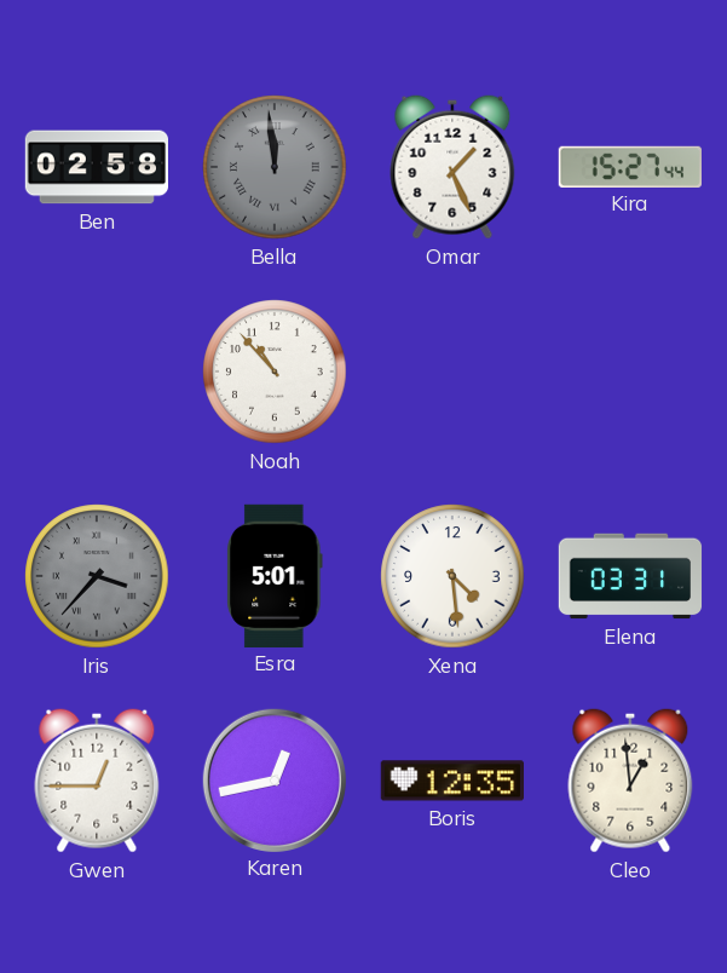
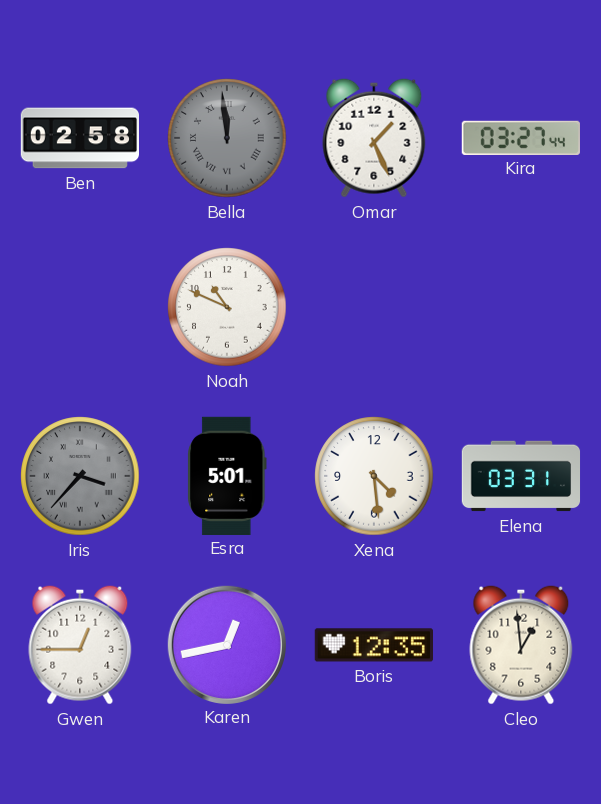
Kira: 15:27 -> 03:27 (520, 137)
Noah: 10:53 -> 10:49 (227, 307)
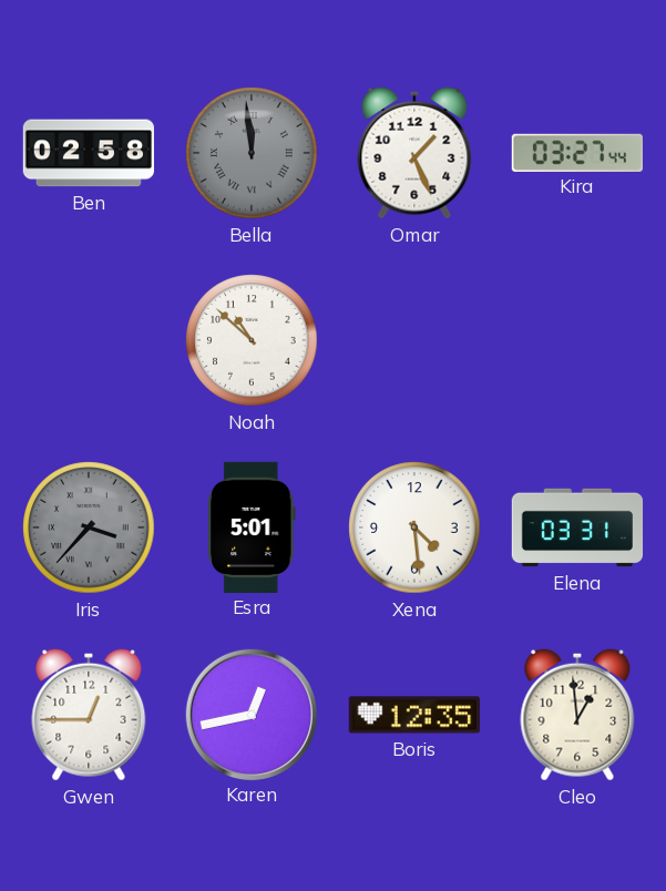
Noah: 10:49 -> 10:52 (252, 340)
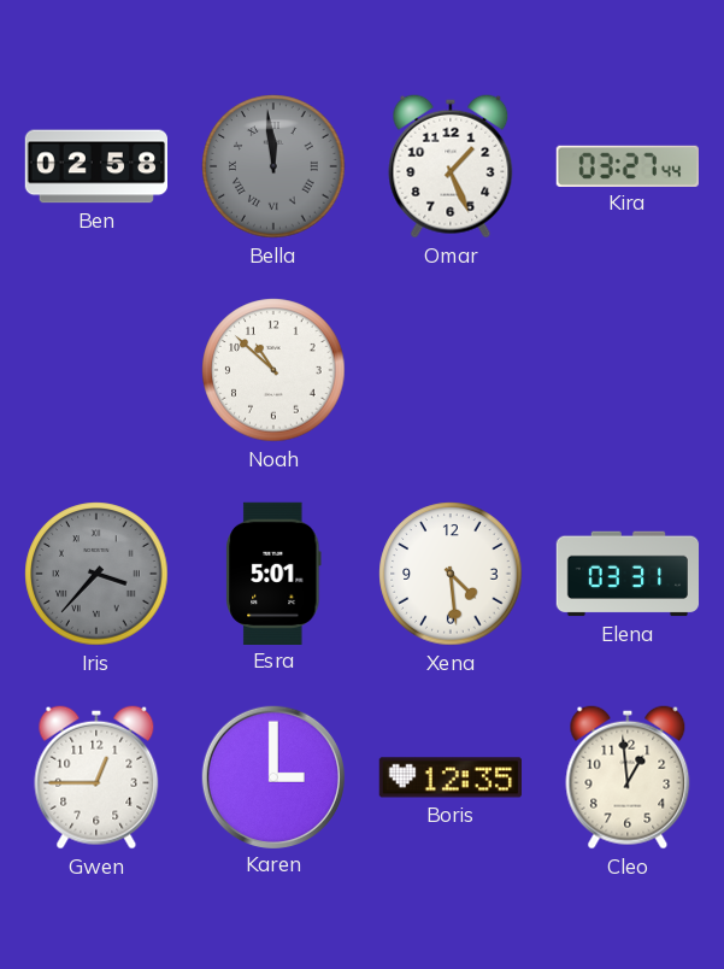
Karen: 12:43 -> 3:00 (272, 776)
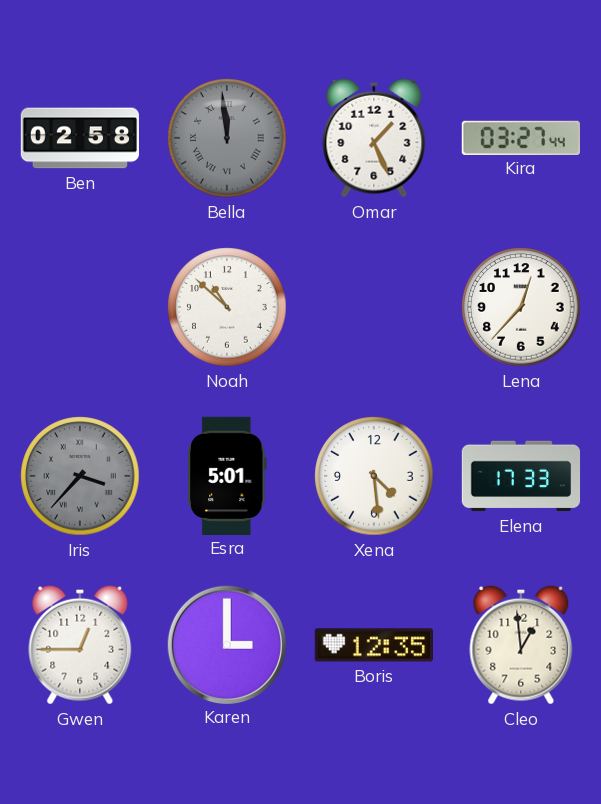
Lena: none -> 12:37 (521, 307)
Elena: 03:31 -> 17:33 (521, 476)
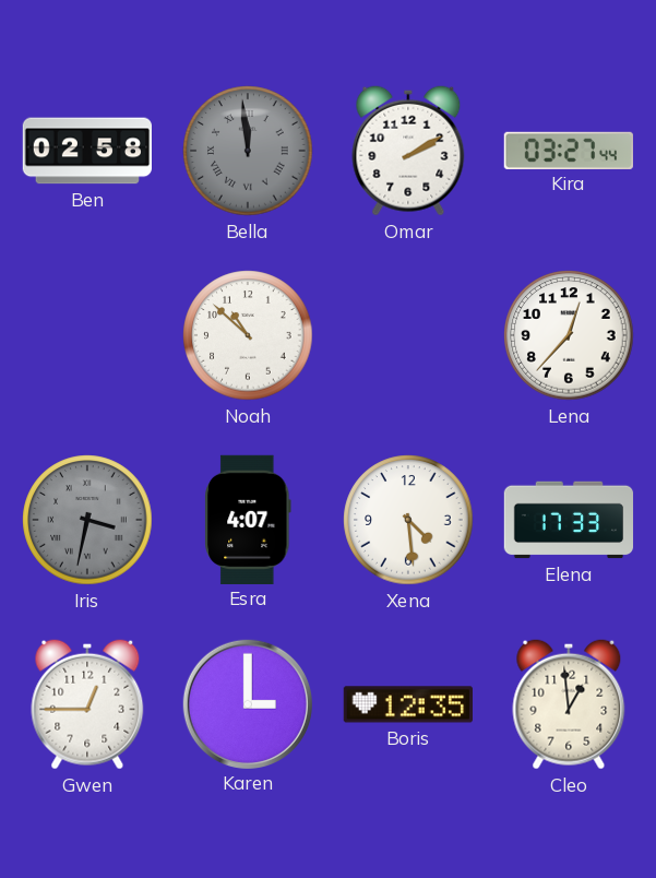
Omar: 1:26 -> 2:10 (408, 151)
Iris: 3:37 -> 3:32 (87, 520)
Esra: 5:01 -> 4:07 (248, 519)
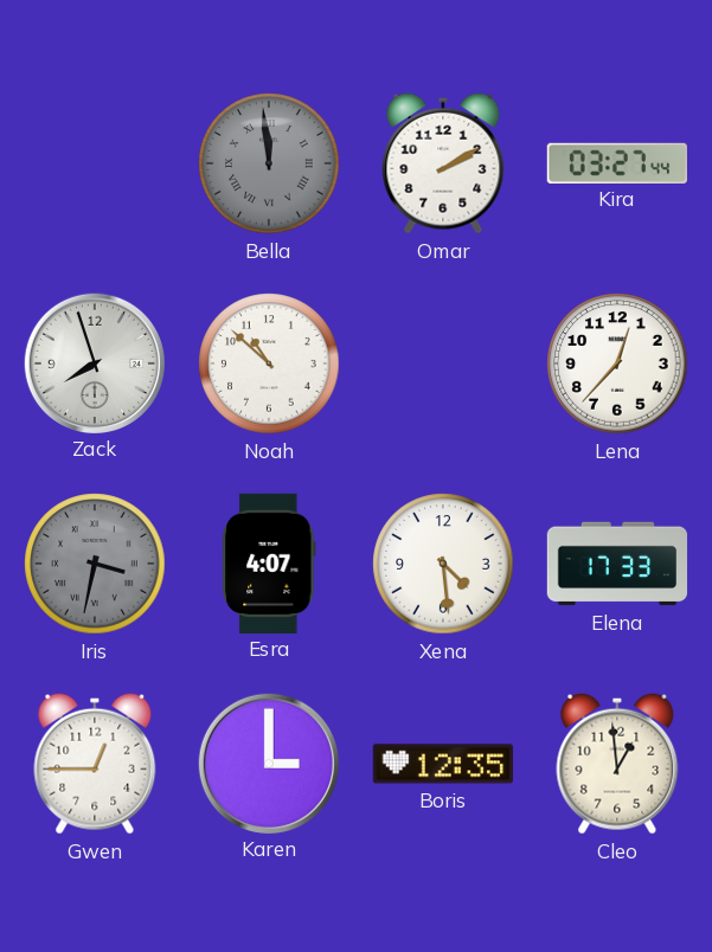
Ben: 02:58 -> none (86, 151)
Zack: none -> 7:57 (94, 362)
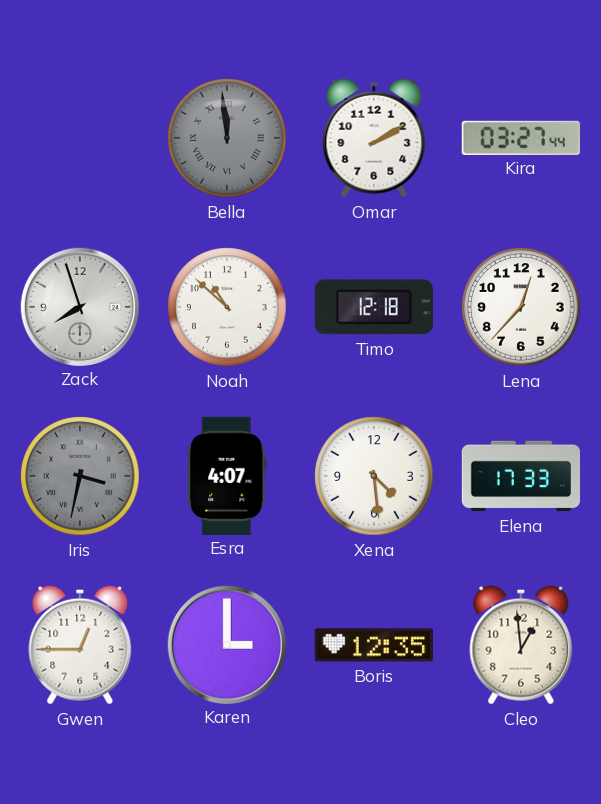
Timo: none -> 12:18 (374, 307)
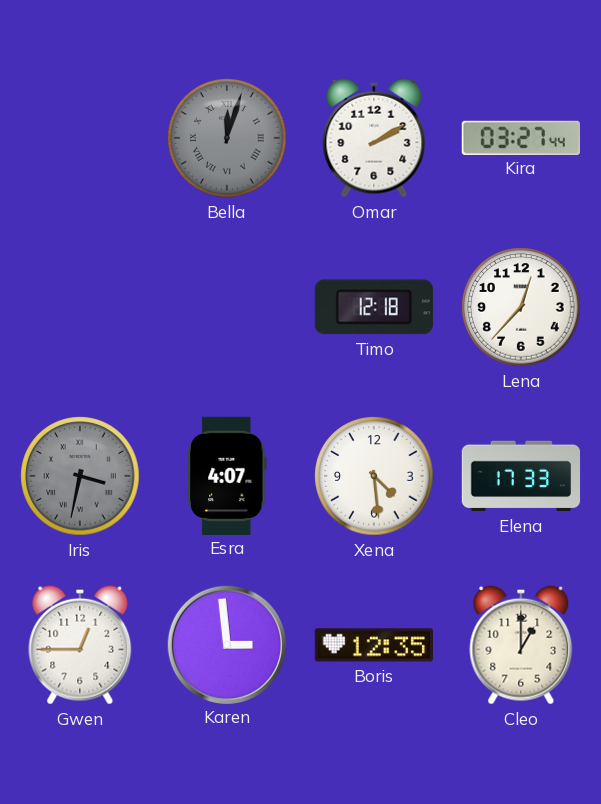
Bella: 11:59 -> 12:03 (227, 138)
Zack: 7:57 -> none (79, 306)
Noah: 10:52 -> none (227, 307)
Karen: 3:00 -> 2:59 (226, 644)
Cleo: 12:59 -> 1:00 (521, 645)
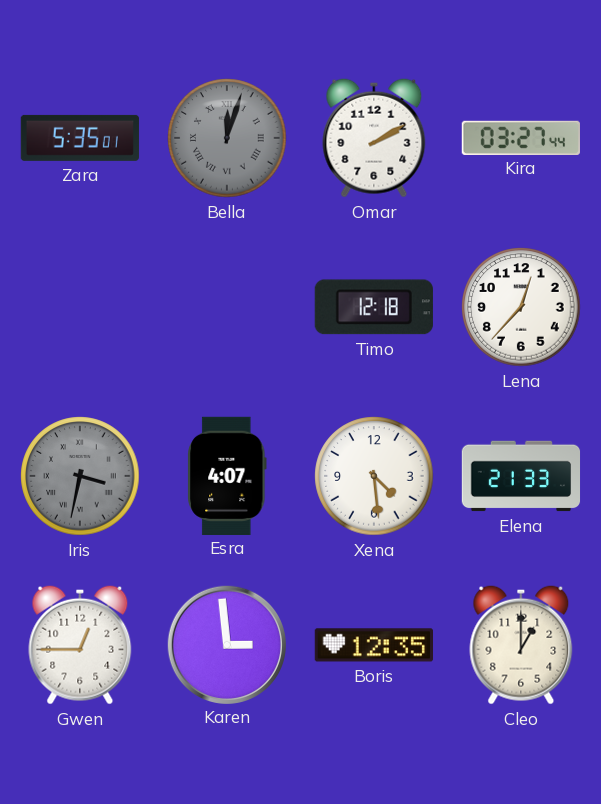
Zara: none -> 5:35 (79, 138)
Elena: 17:33 -> 21:33 (521, 476)
